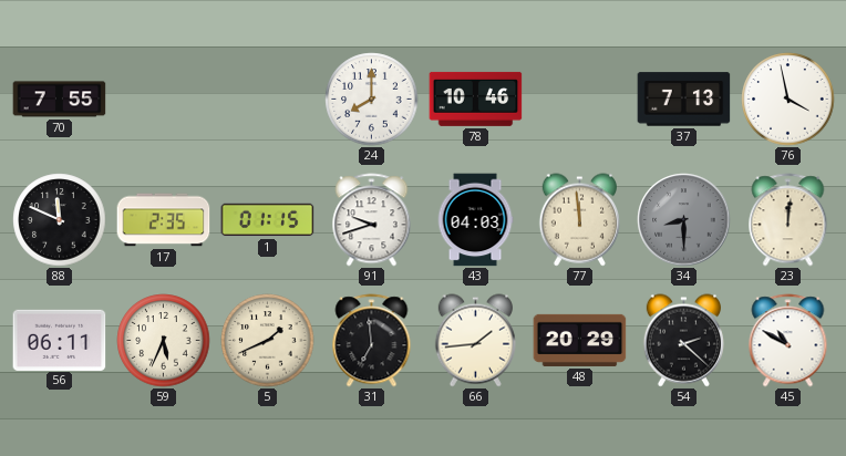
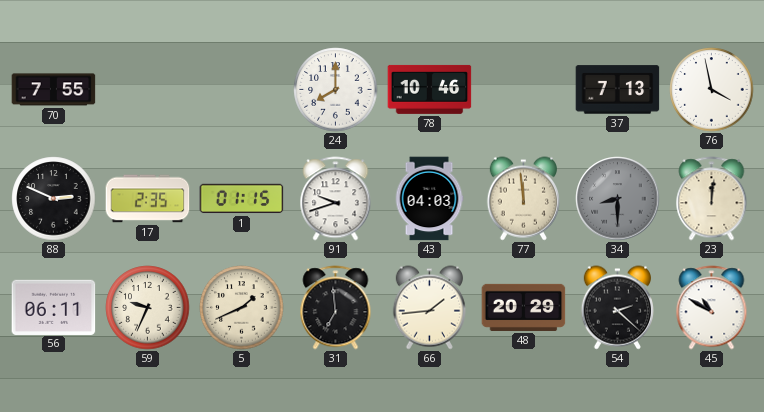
88: 11:49 -> 2:49 (54, 199)
59: 5:34 -> 9:34 (148, 308)
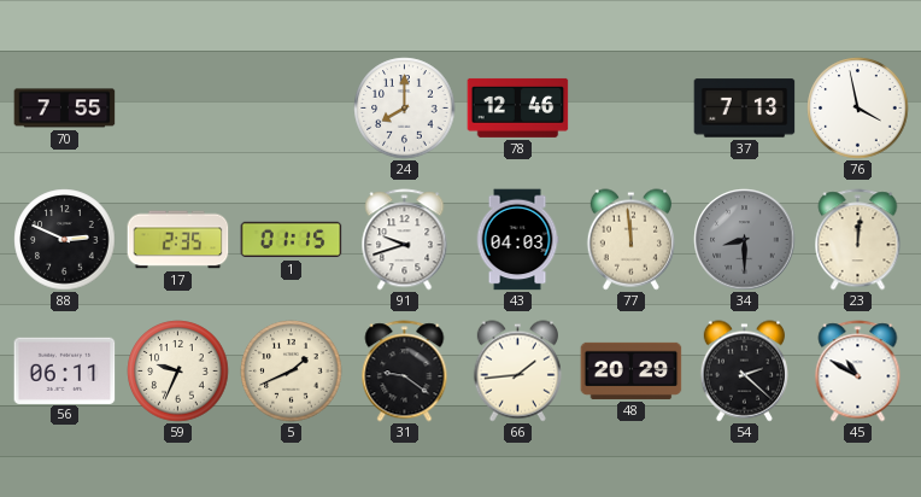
78: 10:46 -> 12:46 (518, 107)
31: 6:59 -> 9:21 (405, 372)
